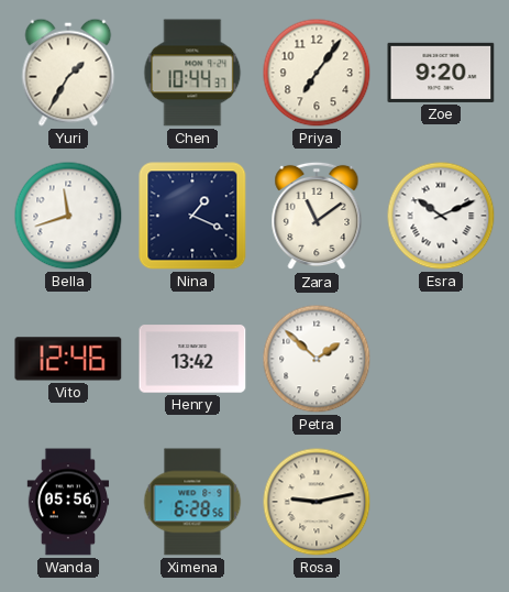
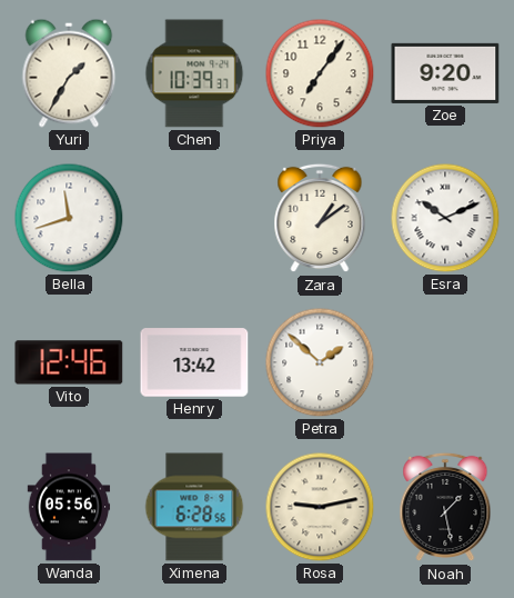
Chen: 10:44 -> 10:39 (194, 73)
Nina: 1:19 -> none (192, 216)
Zara: 11:09 -> 1:09 (320, 218)
Noah: none -> 1:28 (445, 507)
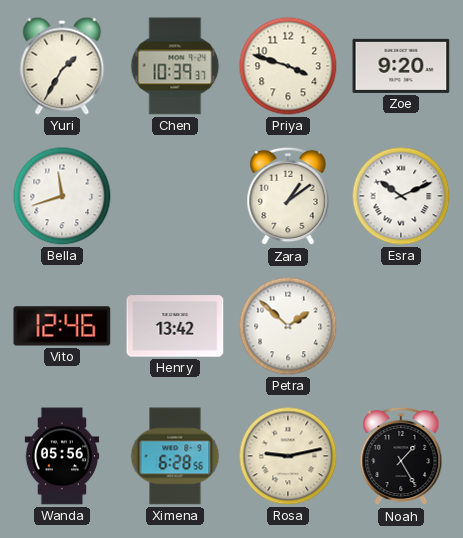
Priya: 7:06 -> 3:48 (288, 66)
Noah: 1:28 -> 1:25 (401, 456)
